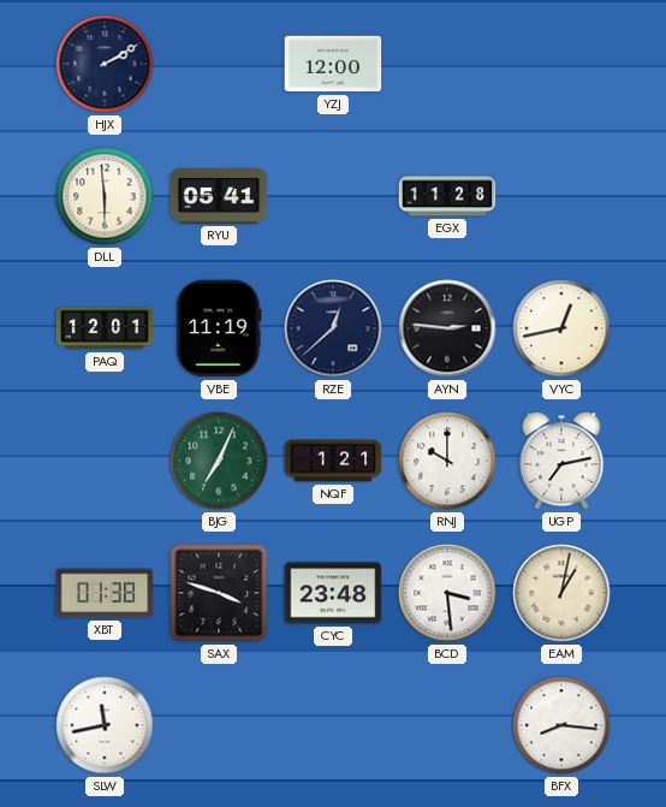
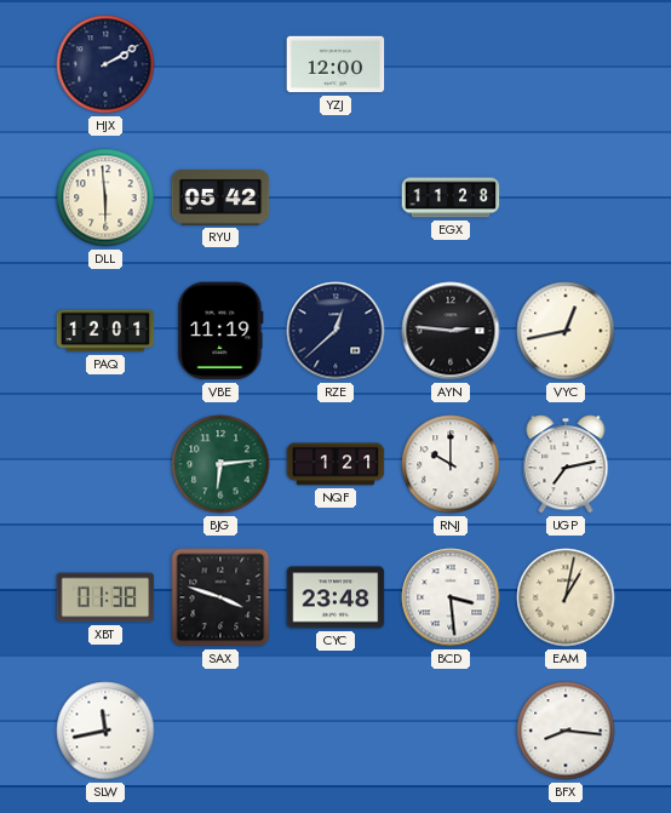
RYU: 05:41 -> 05:42 (220, 197)
BJG: 7:04 -> 6:14 (220, 464)
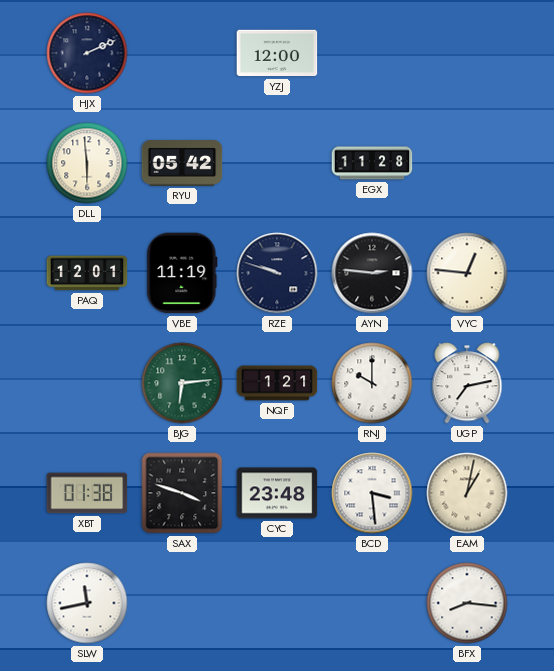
HJX: 2:10 -> 2:11 (87, 53)
RZE: 12:38 -> 9:48 (277, 273)
VYC: 12:43 -> 12:46 (467, 273)
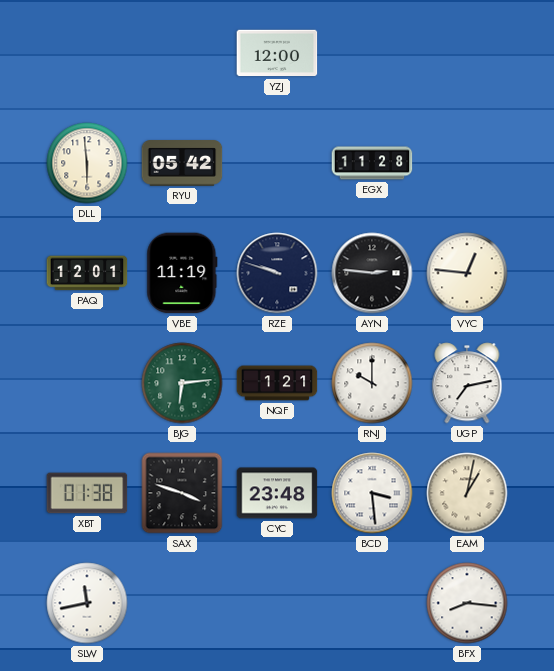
HJX: 2:11 -> none (87, 53)
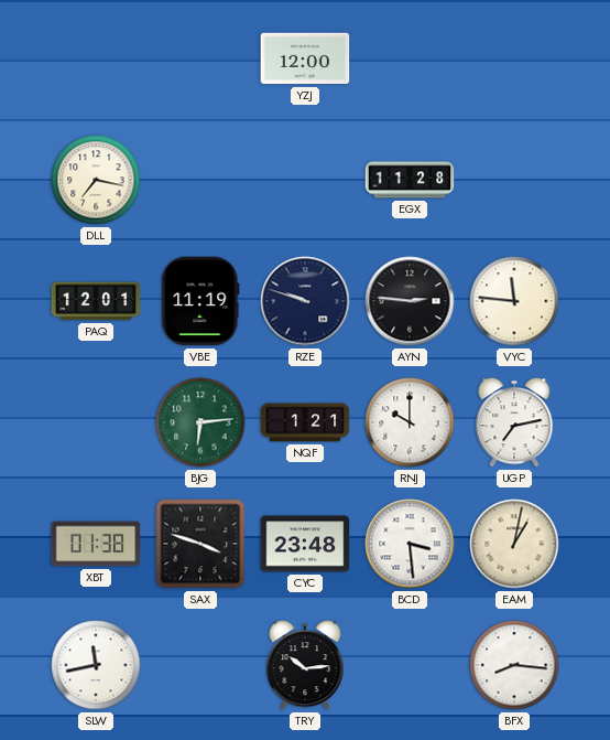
DLL: 5:59 -> 7:17 (96, 180)
RYU: 05:42 -> none (182, 163)
VYC: 12:46 -> 11:46 (514, 301)
TRY: none -> 10:14 (305, 665)
